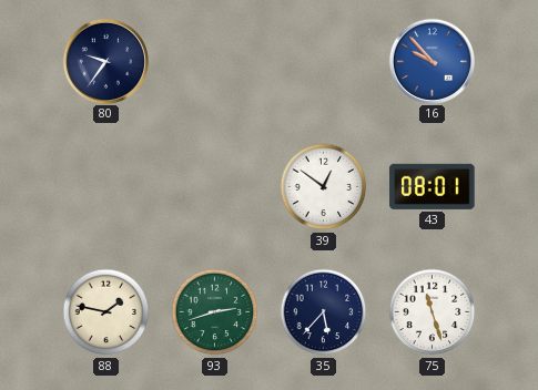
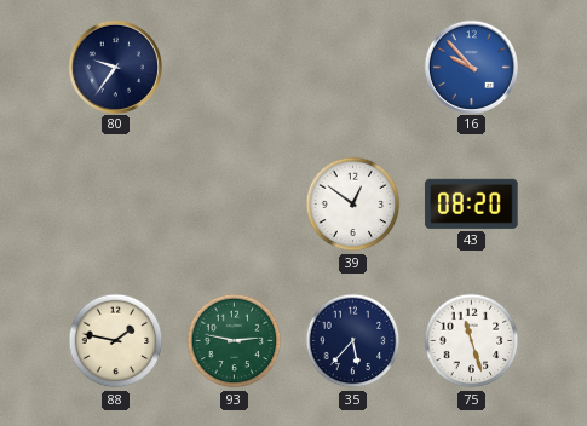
43: 08:01 -> 08:20 (472, 203)
93: 2:42 -> 2:47 (235, 341)
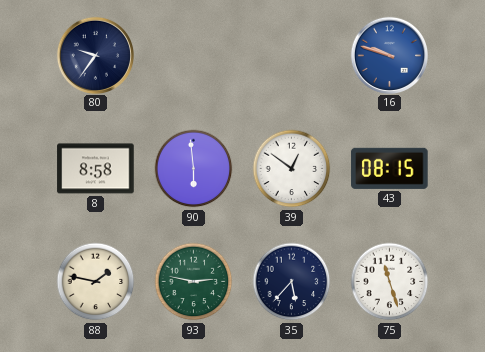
16: 9:53 -> 9:48 (389, 55)
8: none -> 8:58 (96, 169)
90: none -> 5:59 (194, 169)
43: 08:20 -> 08:15 (390, 168)
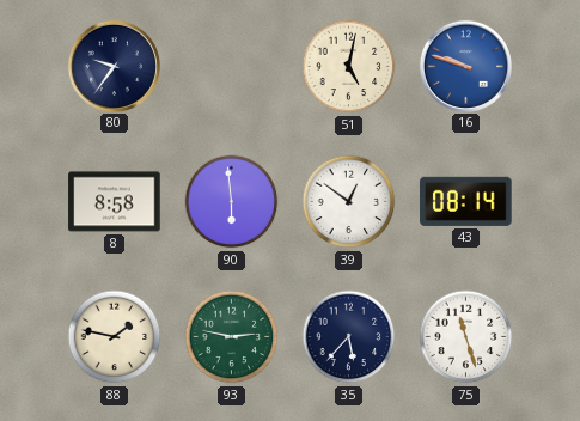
51: none -> 5:02 (349, 67)
43: 08:15 -> 08:14 (466, 201)
